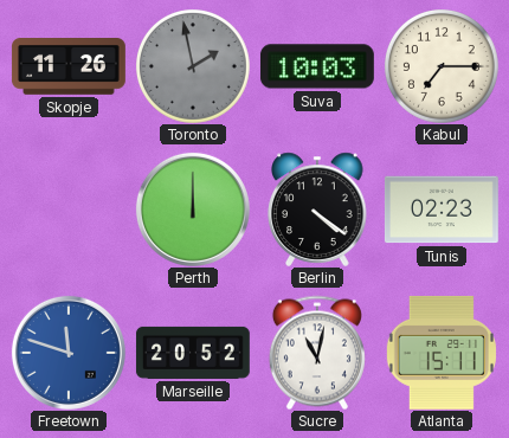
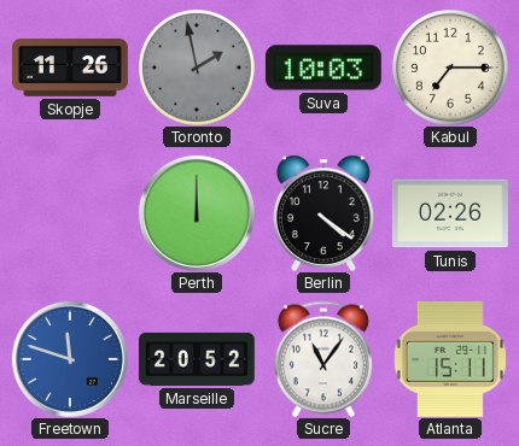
Tunis: 02:23 -> 02:26 (450, 213)
Sucre: 11:02 -> 11:06 (323, 359)
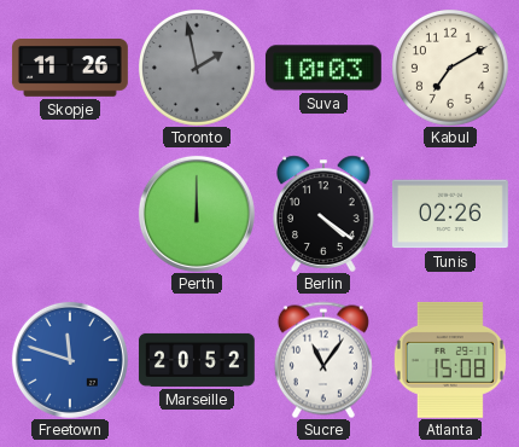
Kabul: 7:15 -> 7:10 (450, 68)
Atlanta: 15:11 -> 15:08 (450, 360)
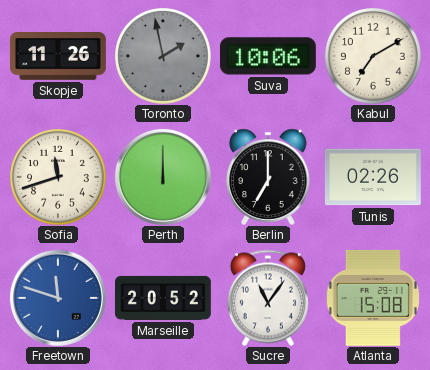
Suva: 10:03 -> 10:06 (268, 56)
Sofia: none -> 11:42 (58, 177)
Berlin: 4:21 -> 7:00 (268, 177)
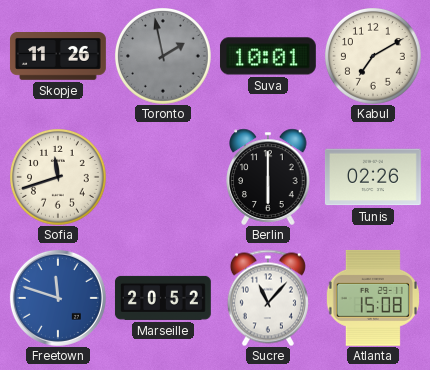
Suva: 10:06 -> 10:01 (268, 56)
Perth: 12:00 -> none (163, 177)
Berlin: 7:00 -> 6:00 (268, 177)
Sucre: 11:06 -> 11:07 (268, 298)
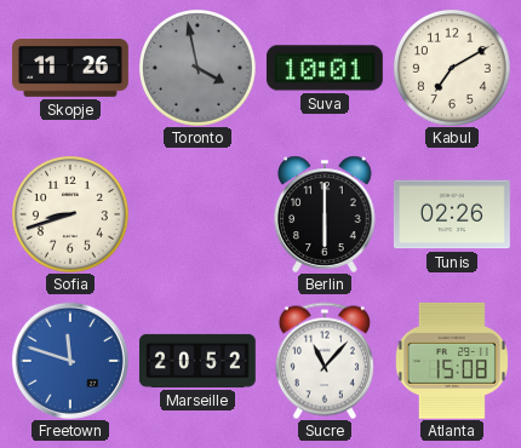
Toronto: 1:58 -> 3:58 (197, 68)
Sofia: 11:42 -> 8:42 (70, 214)
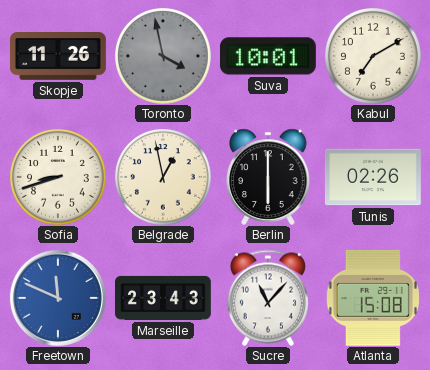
Belgrade: none -> 12:58 (163, 177)
Freetown: 11:48 -> 11:49 (58, 298)
Marseille: 20:52 -> 23:43 (163, 298)
